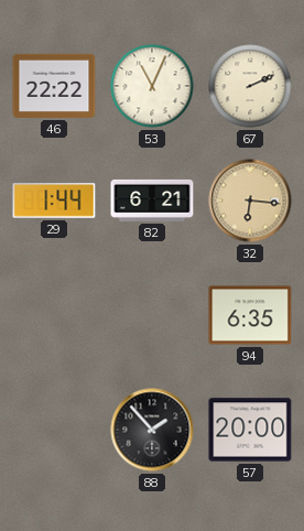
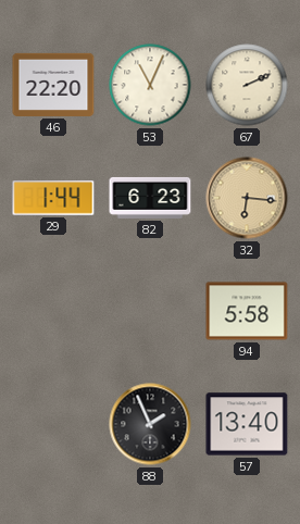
46: 22:22 -> 22:20 (53, 85)
82: 6:21 -> 6:23 (150, 198)
94: 6:35 -> 5:58 (247, 311)
88: 1:53 -> 1:56 (150, 424)
57: 20:00 -> 13:40 (247, 424)
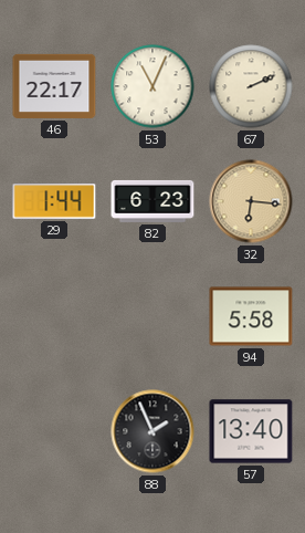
46: 22:20 -> 22:17 (54, 86)
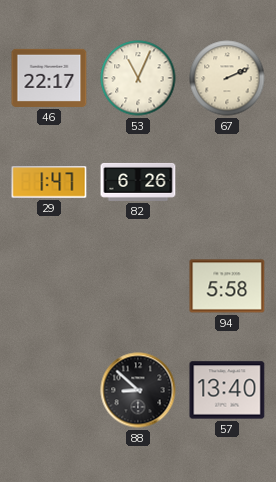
29: 1:44 -> 1:47 (49, 182)
82: 6:23 -> 6:26 (138, 182)
32: 6:16 -> none (251, 201)
88: 1:56 -> 8:52 (138, 390)
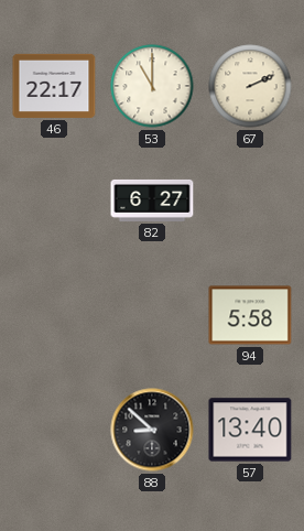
53: 11:04 -> 11:00 (152, 86)
29: 1:47 -> none (49, 182)
82: 6:26 -> 6:27 (152, 201)
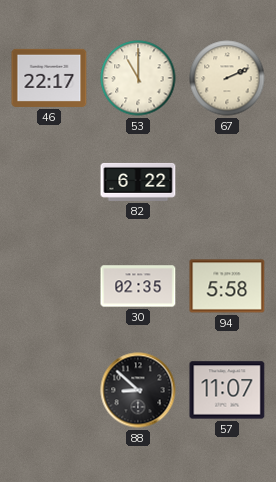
82: 6:27 -> 6:22 (138, 182)
30: none -> 02:35 (138, 286)
57: 13:40 -> 11:07 (227, 390)
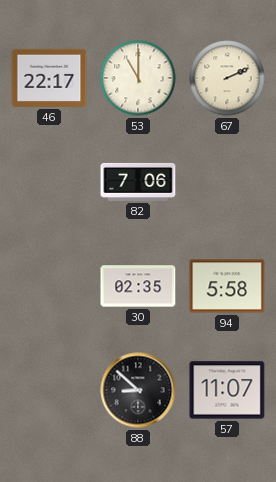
82: 6:22 -> 7:06 (138, 182)
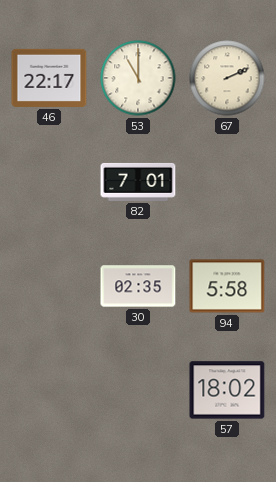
82: 7:06 -> 7:01 (138, 182)
88: 8:52 -> none (138, 390)
57: 11:07 -> 18:02 (227, 390)
